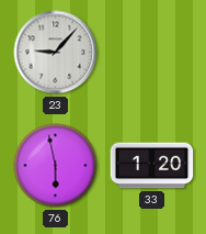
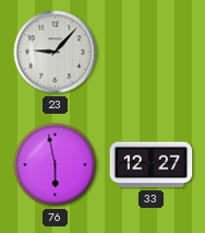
33: 1:20 -> 12:27 (152, 165)
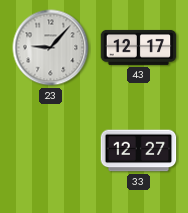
43: none -> 12:17 (139, 47)
76: 5:58 -> none (56, 165)
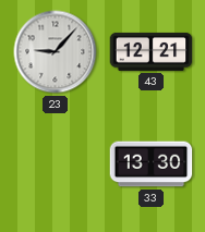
43: 12:17 -> 12:21 (152, 51)
33: 12:27 -> 13:30 (152, 164)
